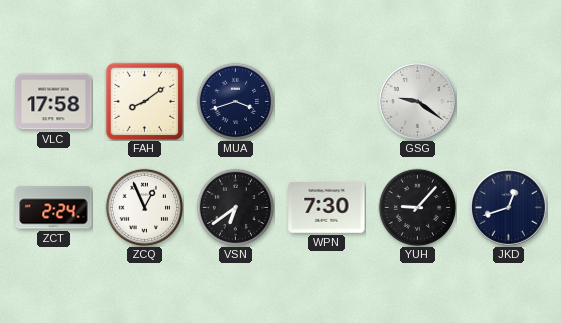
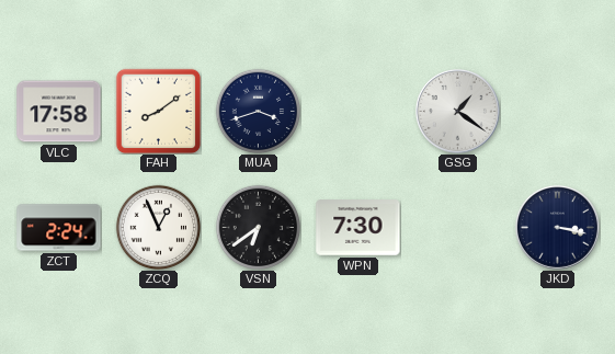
GSG: 9:21 -> 1:21 (457, 111)
YUH: 9:07 -> none (417, 207)
JKD: 12:42 -> 3:17 (557, 227)
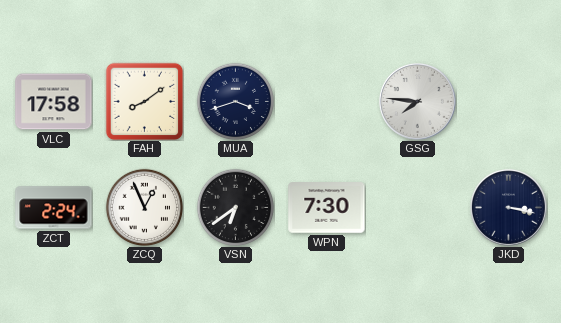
GSG: 1:21 -> 7:46 (417, 101)
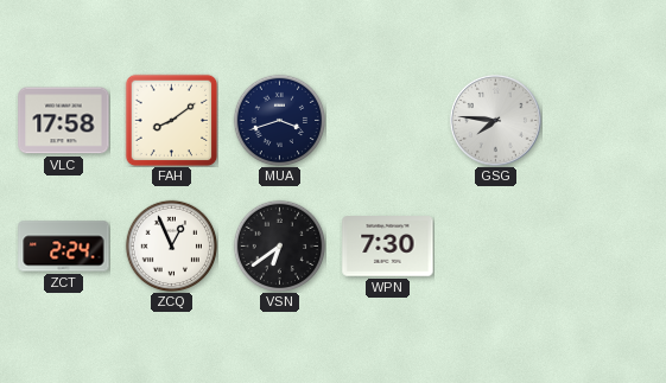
JKD: 3:17 -> none (508, 207)
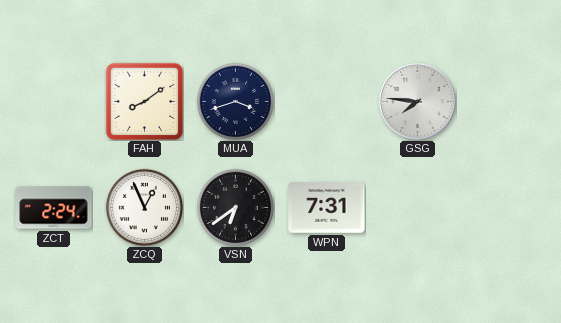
VLC: 17:58 -> none (64, 121)
WPN: 7:30 -> 7:31 (327, 208)
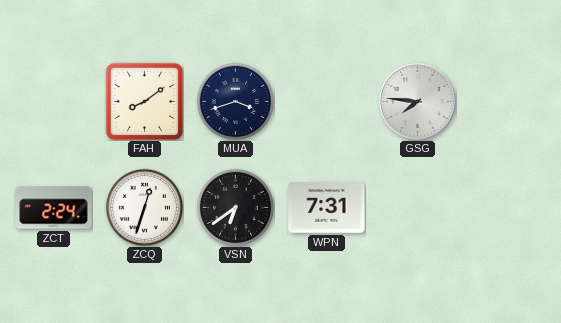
ZCQ: 12:56 -> 12:33 (144, 207)
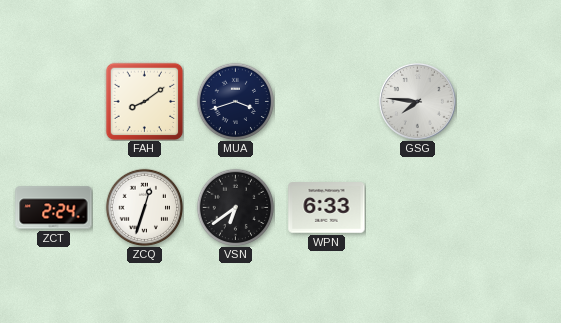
WPN: 7:31 -> 6:33 (327, 208)
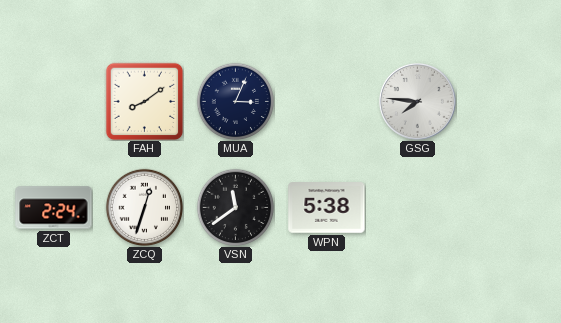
MUA: 3:42 -> 3:04 (235, 101)
VSN: 6:39 -> 11:39 (235, 207)
WPN: 6:33 -> 5:38 (327, 208)
